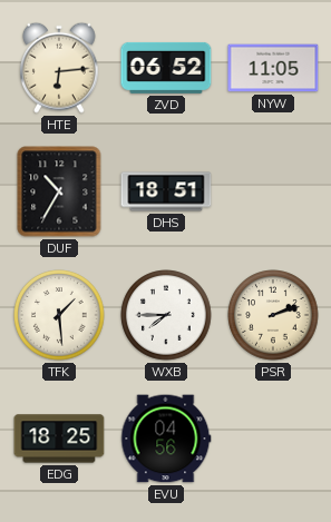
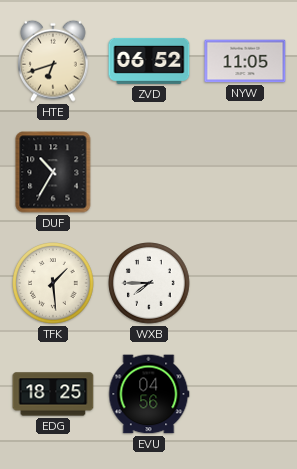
HTE: 6:14 -> 6:42 (54, 61)
DHS: 18:51 -> none (166, 191)
PSR: 2:12 -> none (273, 315)
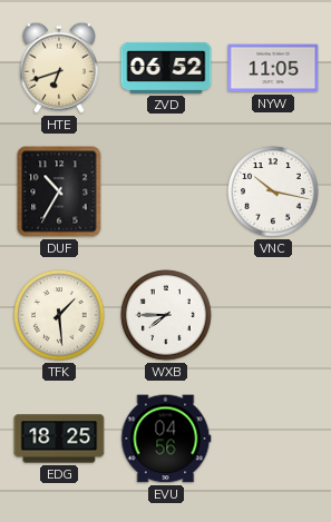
VNC: none -> 10:17 (273, 191)
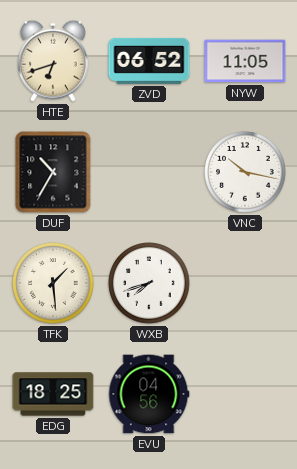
WXB: 7:45 -> 7:42 (149, 283)
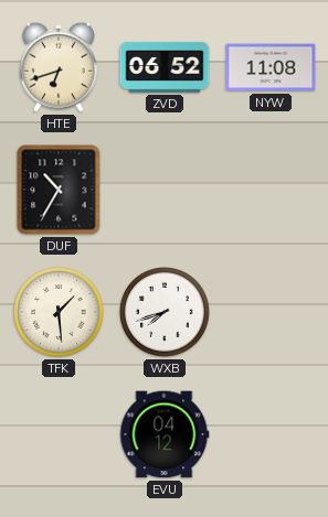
NYW: 11:05 -> 11:08 (271, 67)
VNC: 10:17 -> none (245, 172)
EDG: 18:25 -> none (53, 394)
EVU: 04:56 -> 04:12 (165, 434)
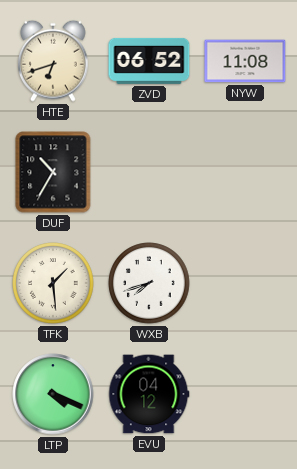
LTP: none -> 4:19 (53, 394)
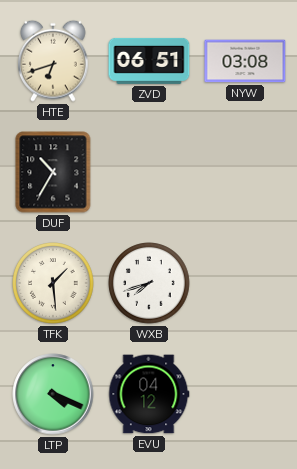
ZVD: 06:52 -> 06:51 (149, 61)
NYW: 11:08 -> 03:08 (245, 61)
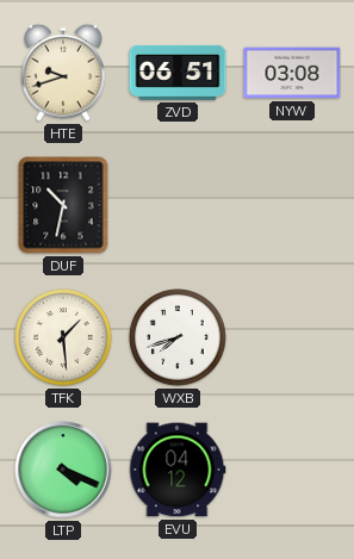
HTE: 6:42 -> 9:42 (64, 73)
DUF: 10:35 -> 10:32 (63, 205)
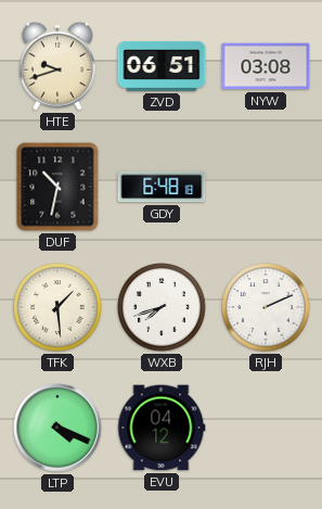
GDY: none -> 6:48 (162, 187)
RJH: none -> 2:11 (266, 307)
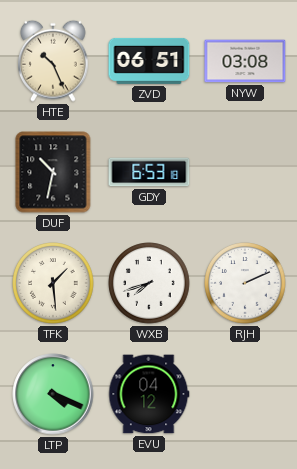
HTE: 9:42 -> 10:26 (54, 61)
GDY: 6:48 -> 6:53 (149, 172)
